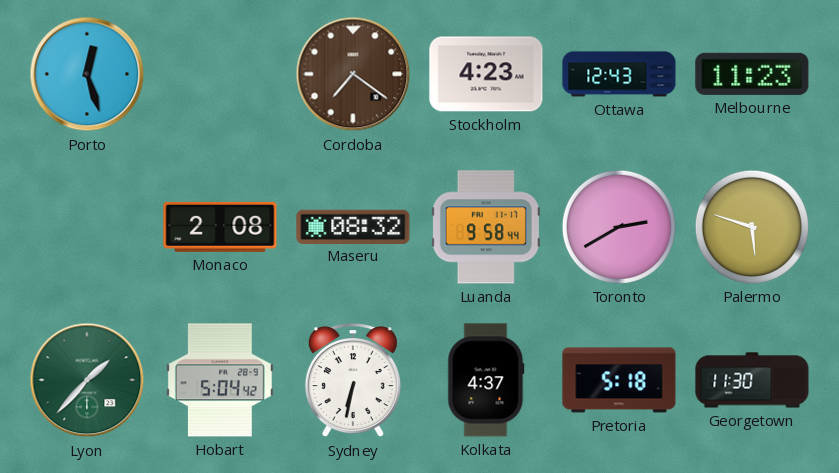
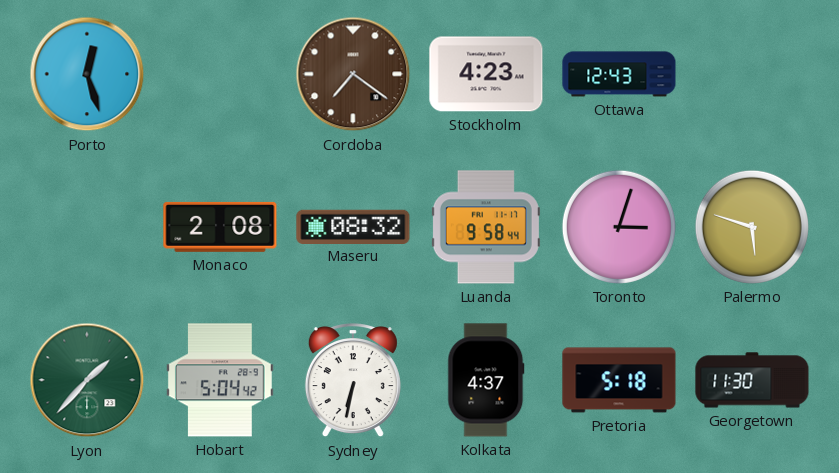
Melbourne: 11:23 -> none (752, 74)
Toronto: 2:40 -> 3:03 (619, 227)
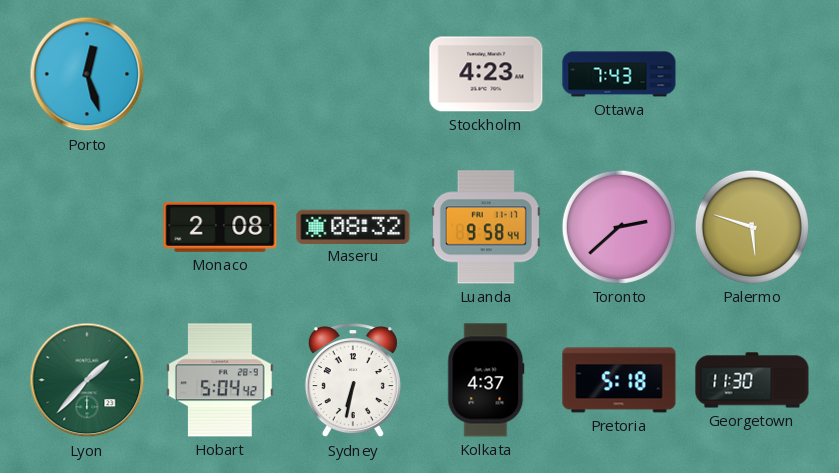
Cordoba: 7:21 -> none (353, 74)
Ottawa: 12:43 -> 7:43 (619, 74)
Toronto: 3:03 -> 2:38 (619, 227)
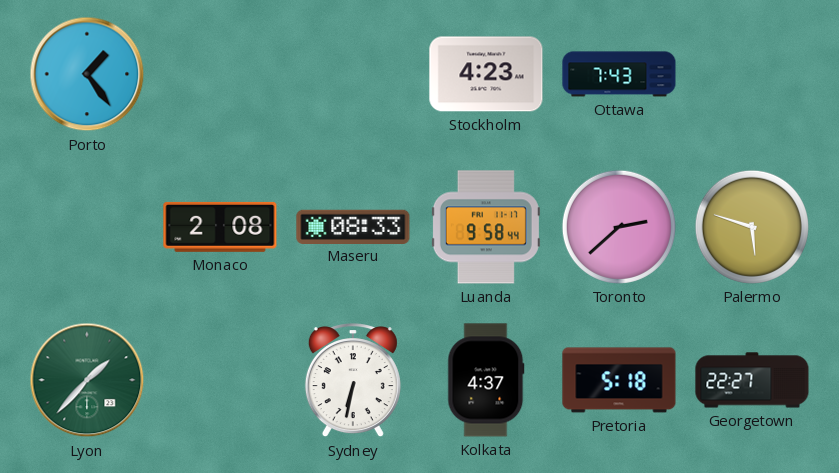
Porto: 12:27 -> 1:24 (87, 74)
Maseru: 08:32 -> 08:33 (353, 226)
Hobart: 5:04 -> none (220, 380)
Georgetown: 11:30 -> 22:27 (752, 380)
